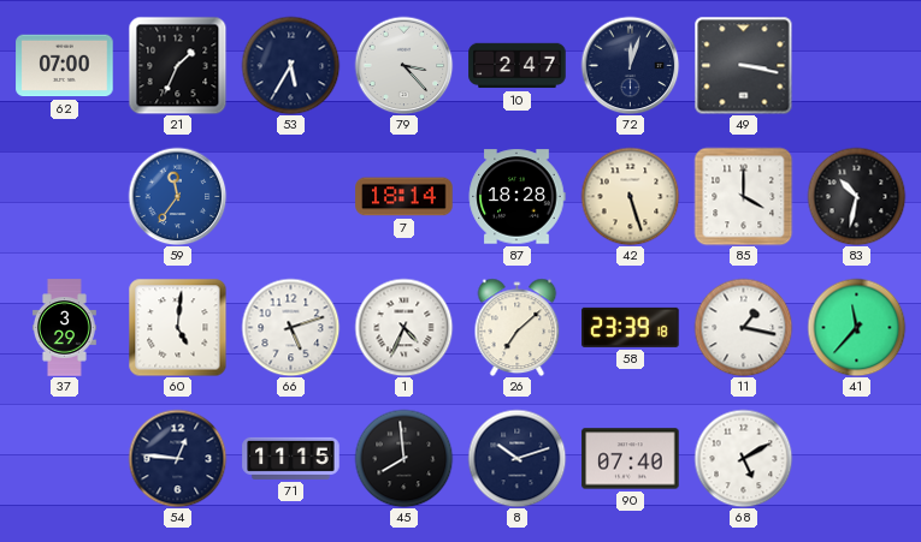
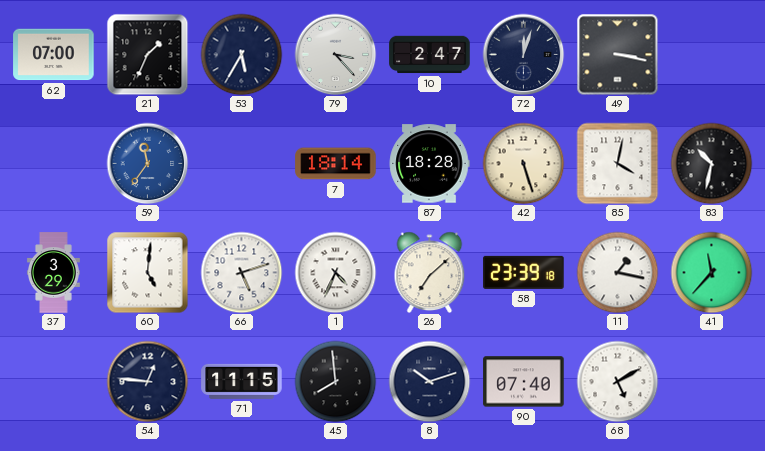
85: 4:00 -> 4:02 (617, 163)
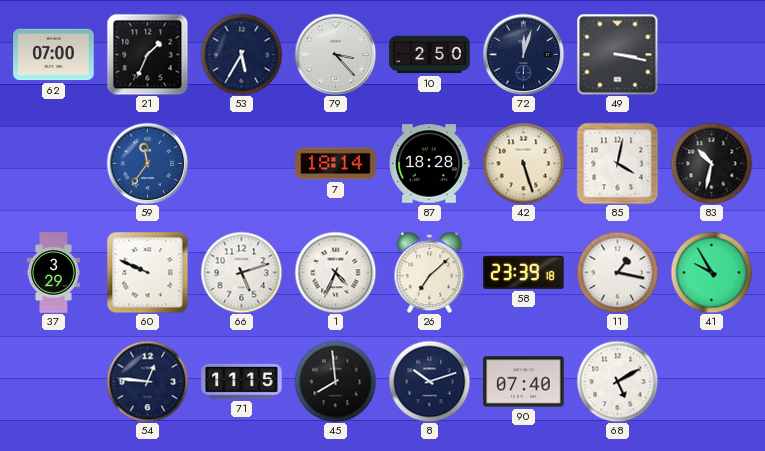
10: 2:47 -> 2:50 (430, 55)
60: 5:01 -> 9:49 (147, 272)
41: 11:37 -> 9:55 (711, 272)
